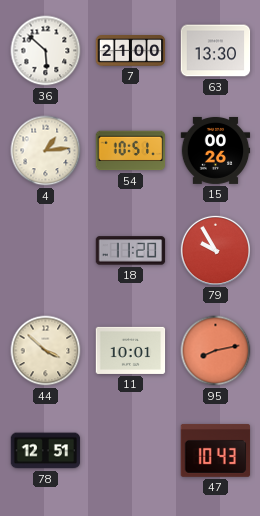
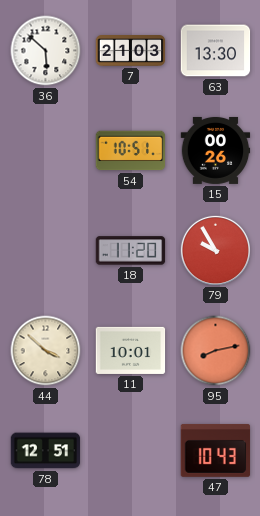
7: 21:00 -> 21:03 (131, 51)
4: 1:14 -> none (46, 151)
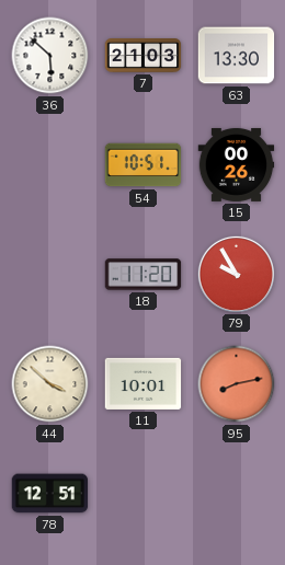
47: 10:43 -> none (216, 450)
